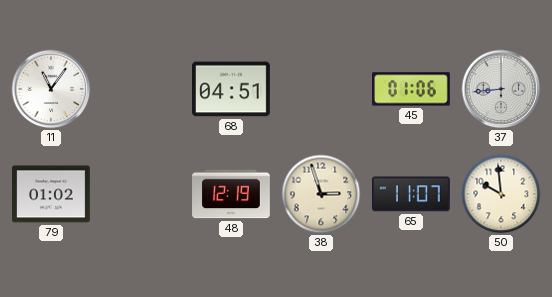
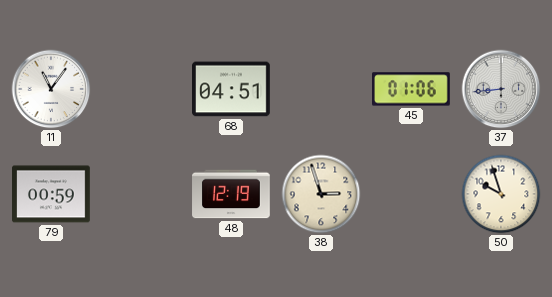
79: 01:02 -> 00:59 (52, 194)
65: 11:07 -> none (412, 194)
50: 9:59 -> 9:57 (501, 194)
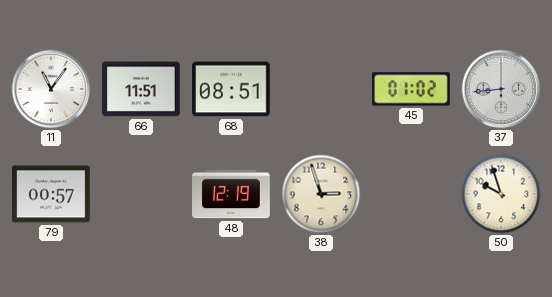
66: none -> 11:51 (142, 89)
68: 04:51 -> 08:51 (232, 89)
45: 01:06 -> 01:02 (412, 89)
79: 00:59 -> 00:57 (52, 194)
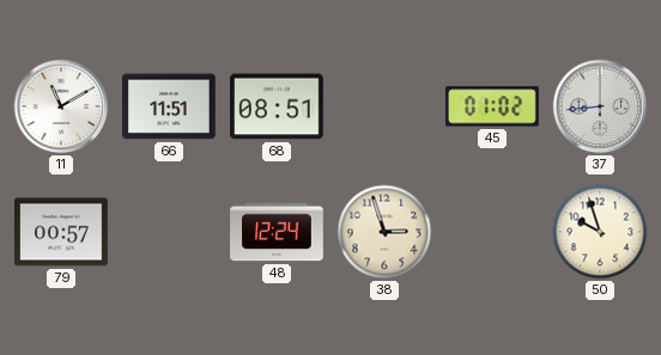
11: 11:06 -> 11:10 (61, 106)
48: 12:19 -> 12:24 (277, 232)
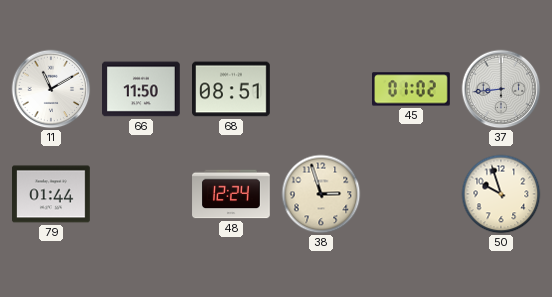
66: 11:51 -> 11:50 (142, 89)
79: 00:57 -> 01:44 (52, 194)
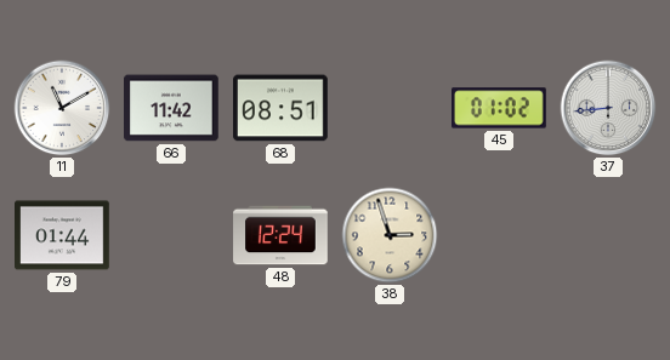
66: 11:50 -> 11:42 (172, 108)
50: 9:57 -> none (501, 194)
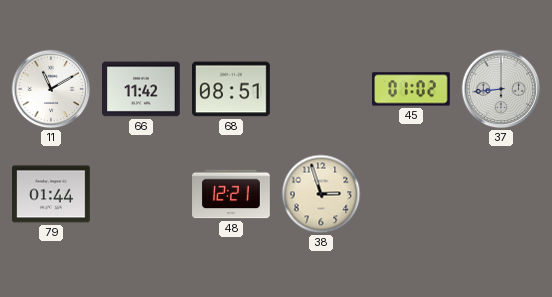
48: 12:24 -> 12:21 (231, 194)
